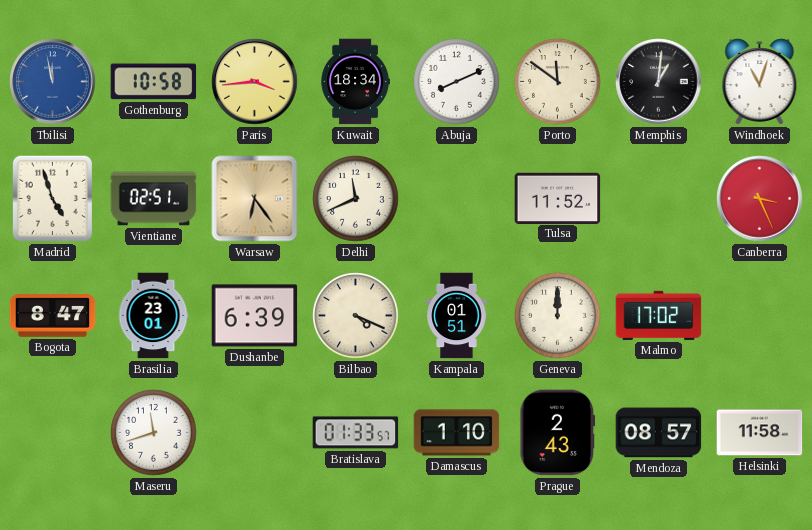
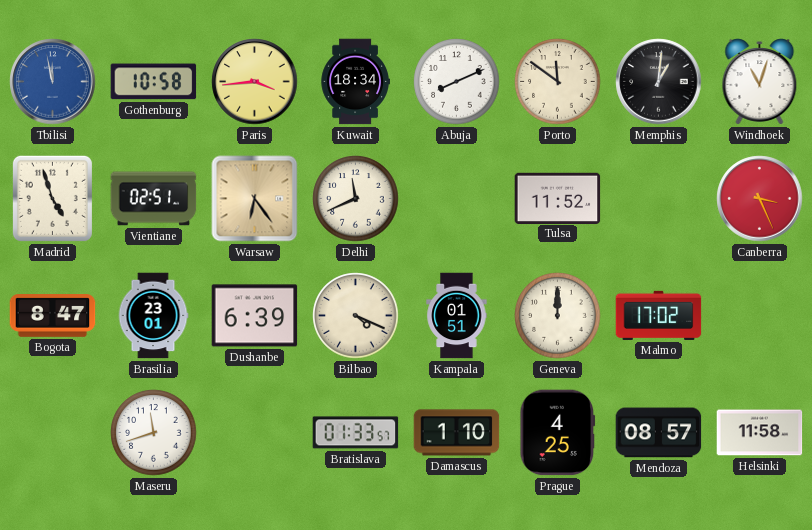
Prague: 2:43 -> 4:25 (558, 433)
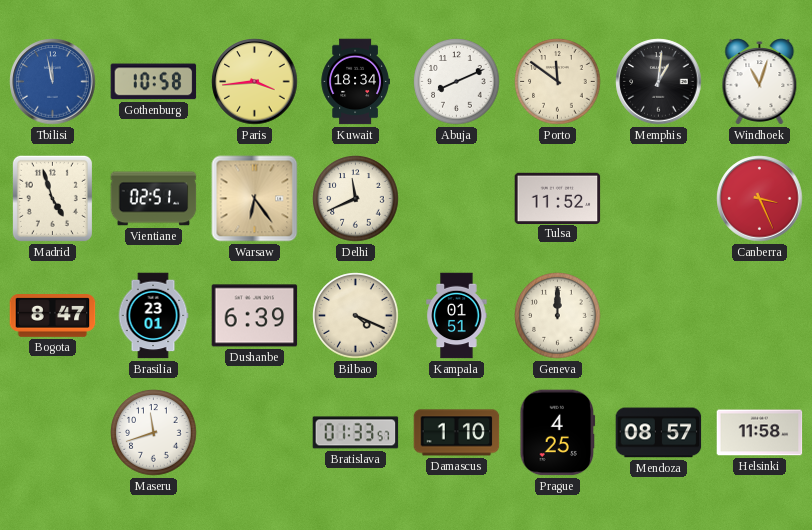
Malmo: 17:02 -> none (659, 315)
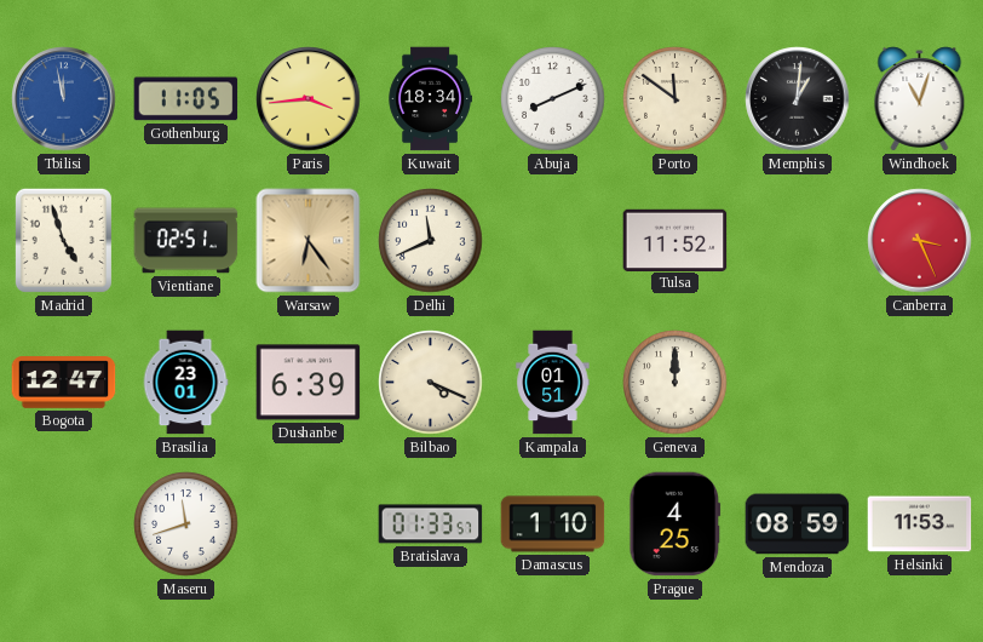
Gothenburg: 10:58 -> 11:05 (186, 99)
Bogota: 8:47 -> 12:47 (64, 383)
Mendoza: 08:57 -> 08:59 (798, 525)
Helsinki: 11:58 -> 11:53 (920, 525)
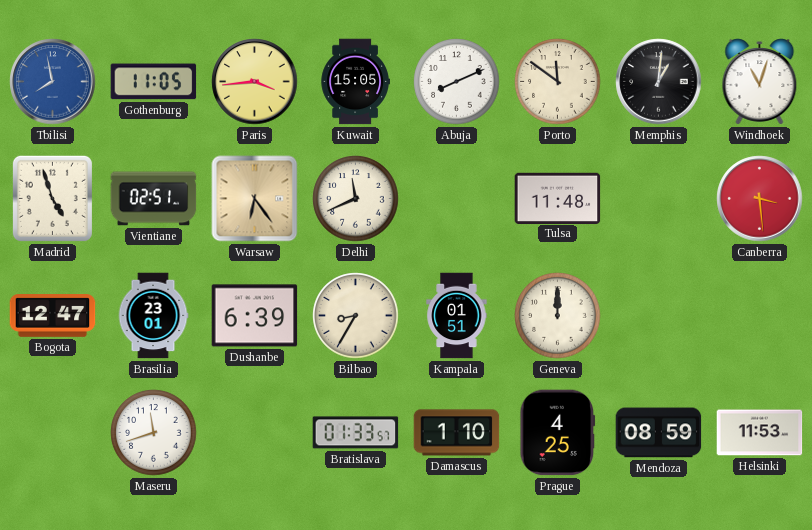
Tbilisi: 11:58 -> 7:58 (53, 82)
Kuwait: 18:34 -> 15:05 (355, 82)
Tulsa: 11:52 -> 11:48 (558, 198)
Canberra: 3:26 -> 3:29 (760, 199)
Bilbao: 4:19 -> 8:35 (356, 316)
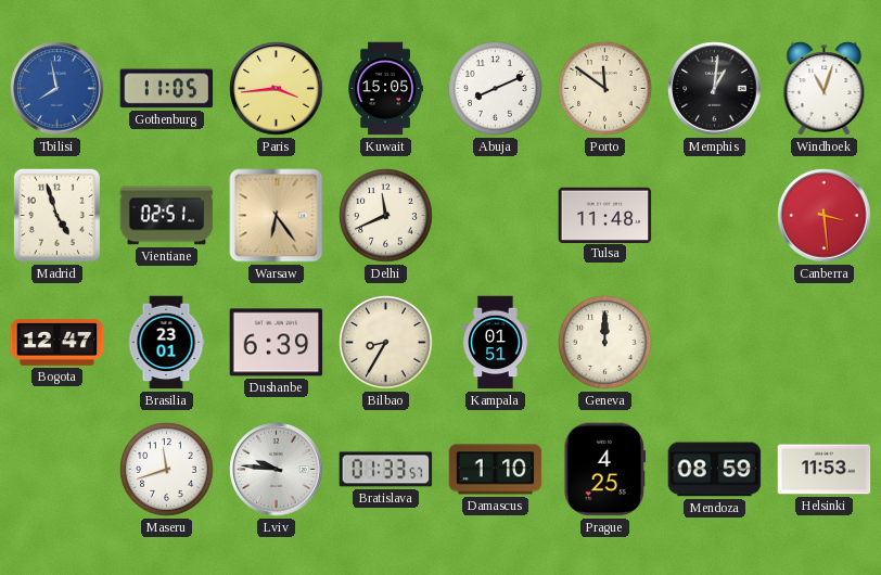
Lviv: none -> 9:46 (277, 470)
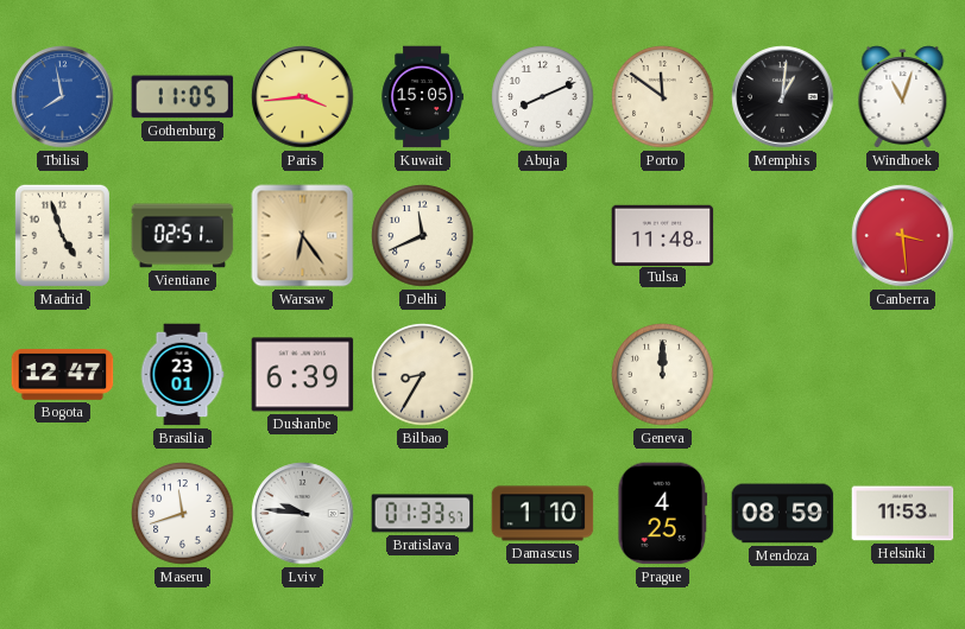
Kampala: 01:51 -> none (496, 343)
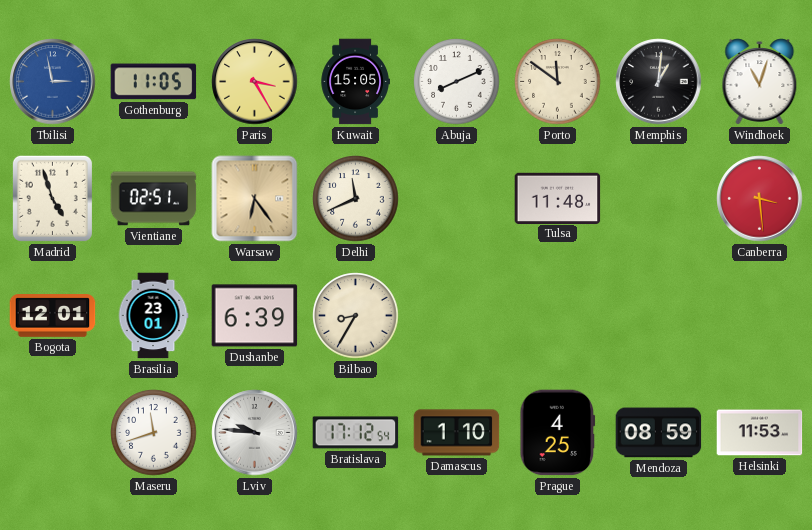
Tbilisi: 7:58 -> 2:58 (53, 82)
Paris: 3:44 -> 3:25 (255, 82)
Bogota: 12:47 -> 12:01 (53, 316)
Geneva: 12:00 -> none (663, 375)
Bratislava: 01:33 -> 17:12 (356, 433)
